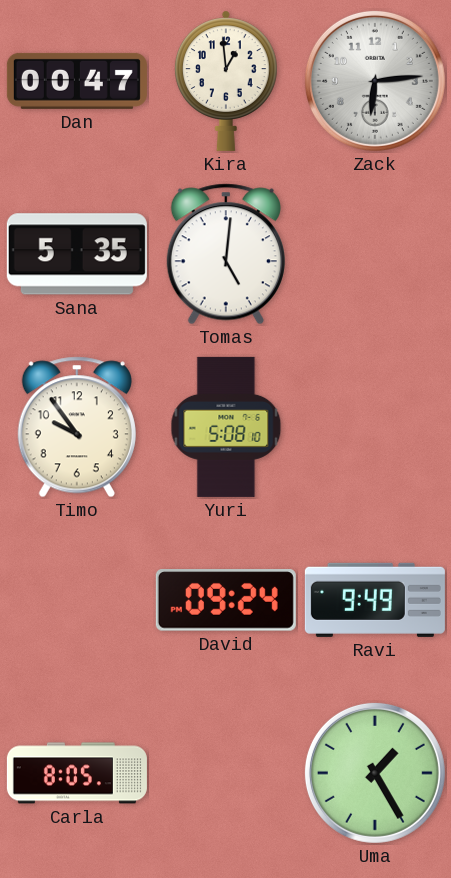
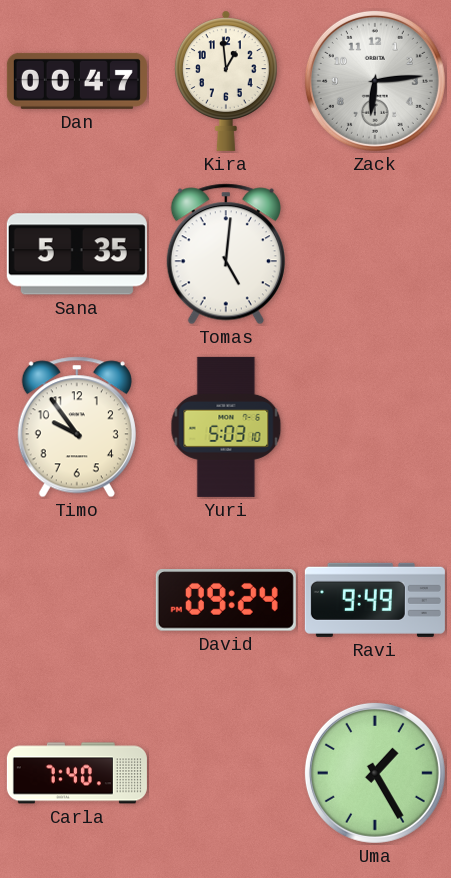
Yuri: 5:08 -> 5:03 (226, 427)
Carla: 8:05 -> 7:40 (77, 773)
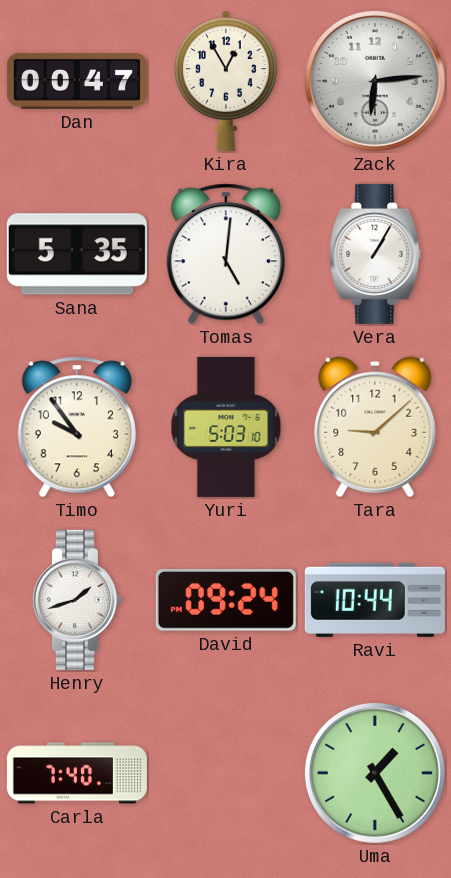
Kira: 12:59 -> 12:55 (226, 81)
Vera: none -> 1:05 (375, 254)
Tara: none -> 9:08 (375, 427)
Henry: none -> 1:42 (76, 600)
Ravi: 9:49 -> 10:44 (375, 600)
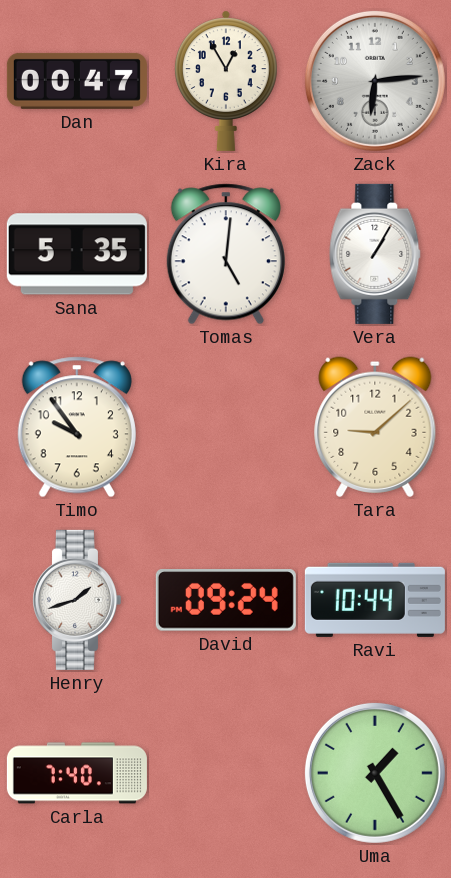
Yuri: 5:03 -> none (226, 427)
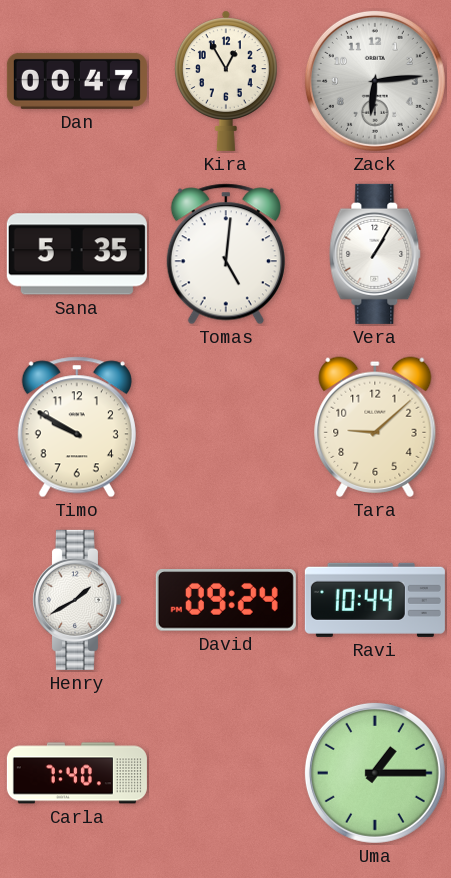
Timo: 9:54 -> 9:50 (77, 427)
Henry: 1:42 -> 1:40 (76, 600)
Uma: 1:25 -> 1:15 (375, 773)
